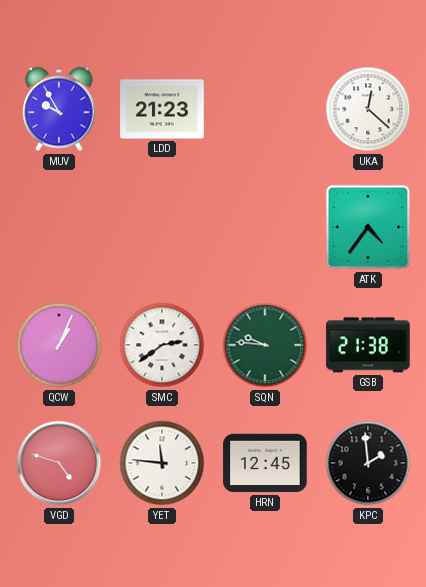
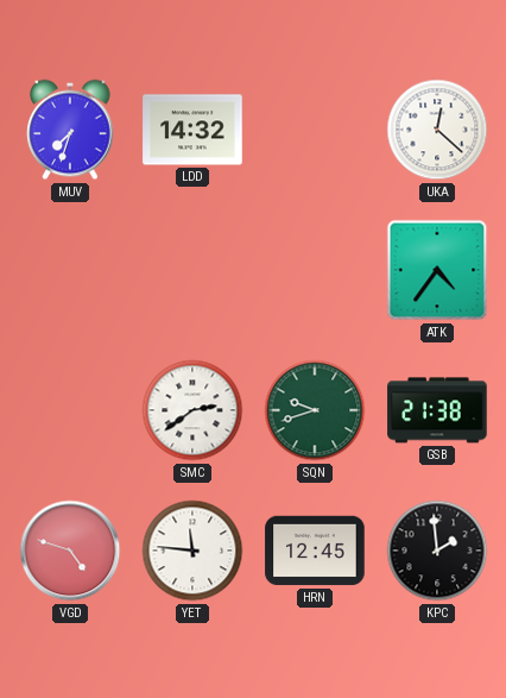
MUV: 9:55 -> 7:33 (70, 130)
LDD: 21:23 -> 14:32 (192, 130)
QCW: 1:04 -> none (59, 345)
SQN: 9:46 -> 9:42 (315, 410)
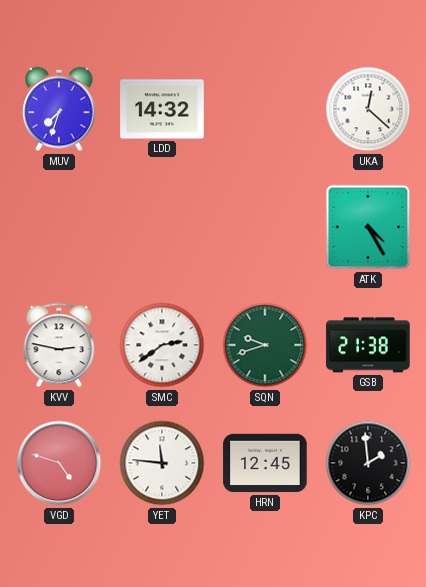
ATK: 4:36 -> 4:25 (368, 227)
KVV: none -> 2:47 (59, 345)
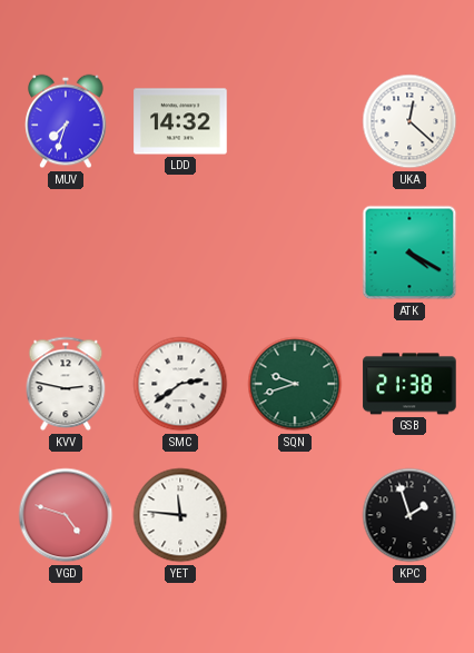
ATK: 4:25 -> 4:20 (409, 253)
HRN: 12:45 -> none (265, 463)
KPC: 1:59 -> 1:57 (409, 515)
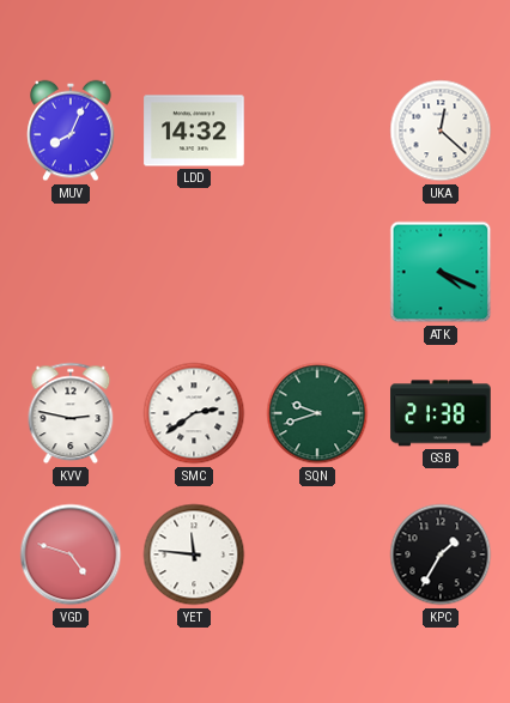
MUV: 7:33 -> 8:04 (71, 131)
ATK: 4:20 -> 4:19 (441, 272)
KPC: 1:57 -> 1:35 (441, 554)
